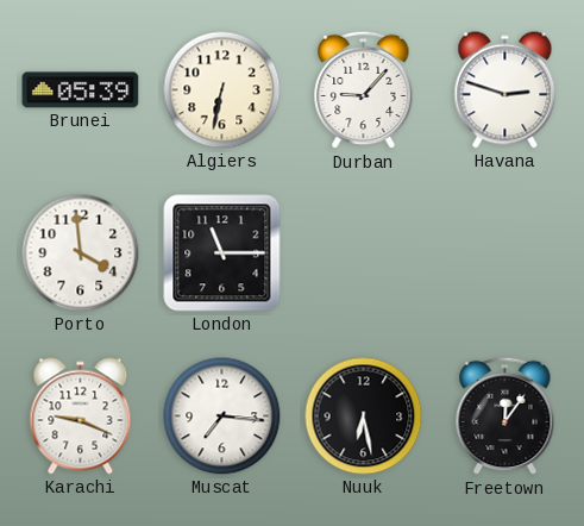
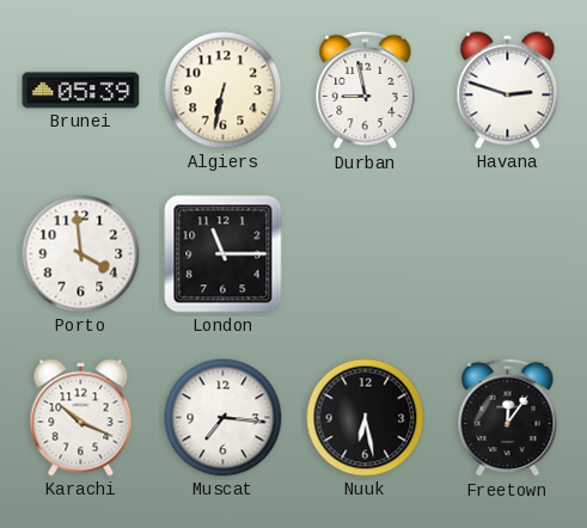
Durban: 9:07 -> 8:58 (366, 91)
Karachi: 9:19 -> 10:19 (81, 418)
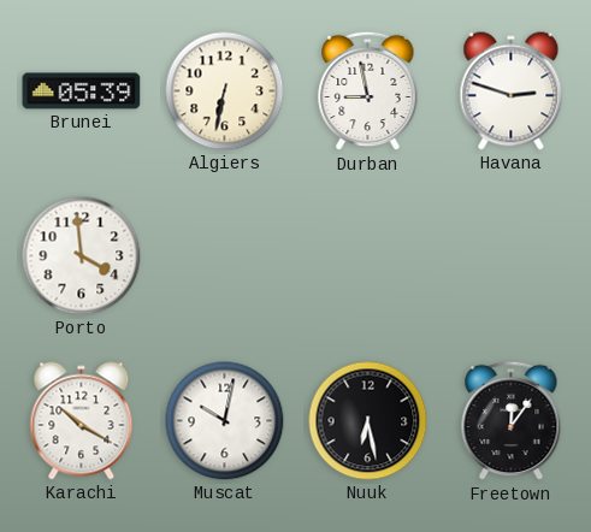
London: 11:15 -> none (224, 254)
Karachi: 10:19 -> 10:20 (82, 421)
Muscat: 7:16 -> 10:02 (225, 421)
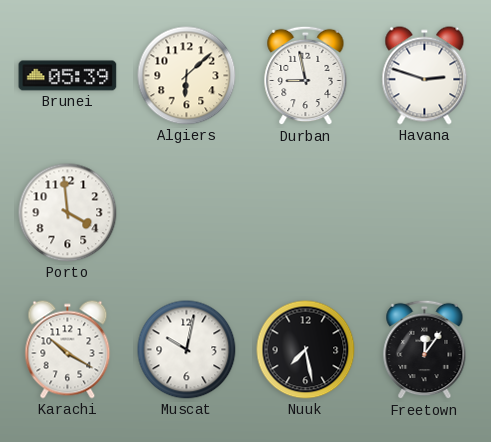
Algiers: 6:32 -> 6:08 (187, 76)
Nuuk: 6:28 -> 7:28 (306, 350)
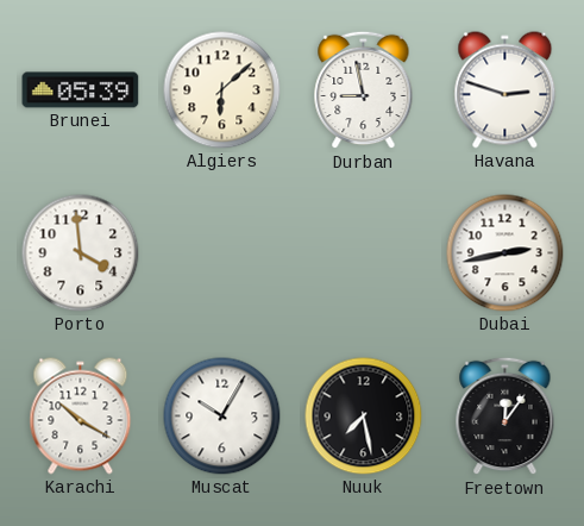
Dubai: none -> 2:43 (505, 253)
Muscat: 10:02 -> 10:05 (222, 417)
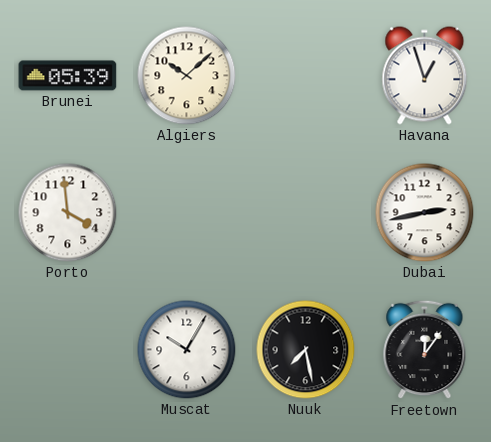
Algiers: 6:08 -> 10:08 (187, 76)
Durban: 8:58 -> none (364, 90)
Havana: 2:48 -> 12:57 (425, 76)
Karachi: 10:20 -> none (81, 417)
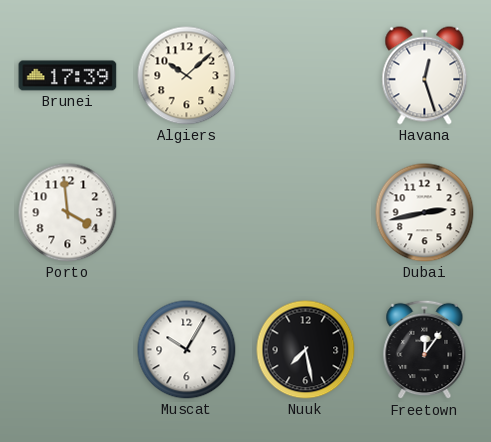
Brunei: 05:39 -> 17:39 (68, 76)
Havana: 12:57 -> 12:27 (425, 76)
